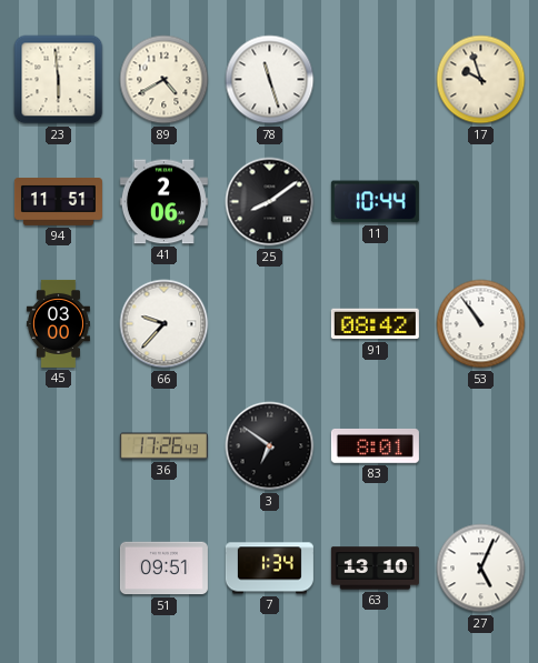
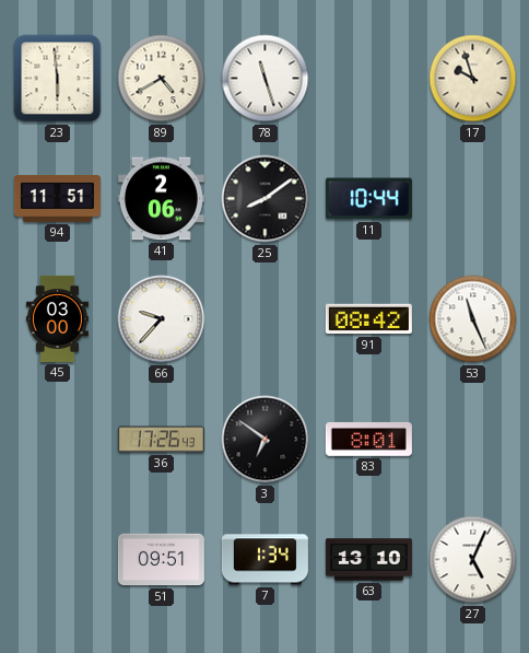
53: 10:54 -> 11:26 (473, 319)
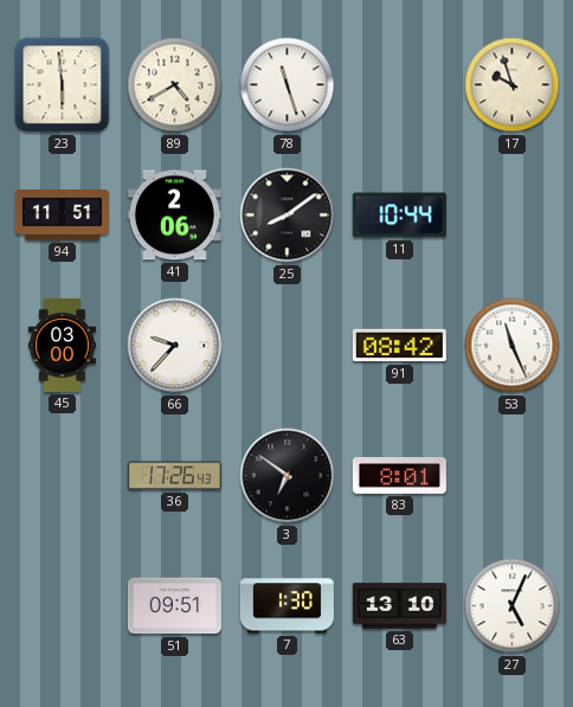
7: 1:34 -> 1:30 (286, 606)
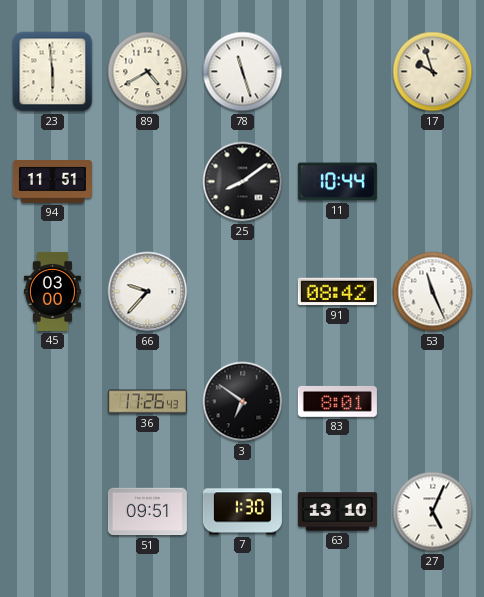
41: 2:06 -> none (174, 216)
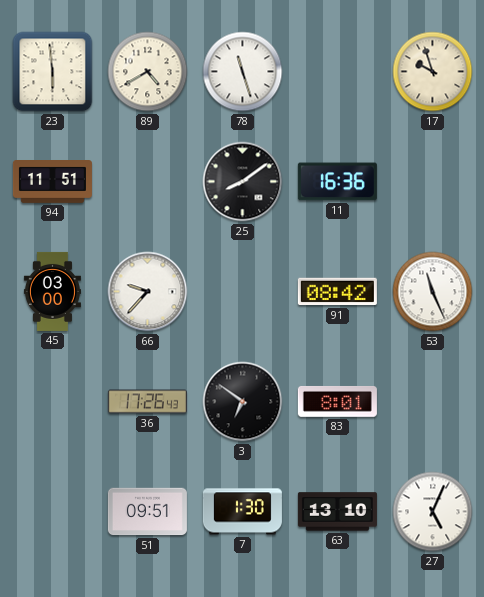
11: 10:44 -> 16:36 (337, 182)
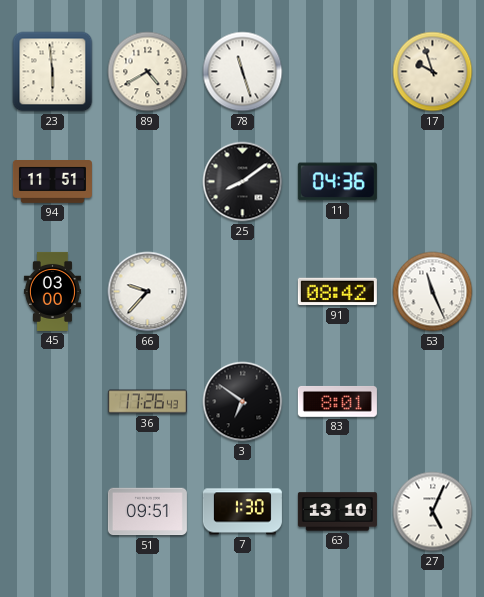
11: 16:36 -> 04:36 (337, 182)
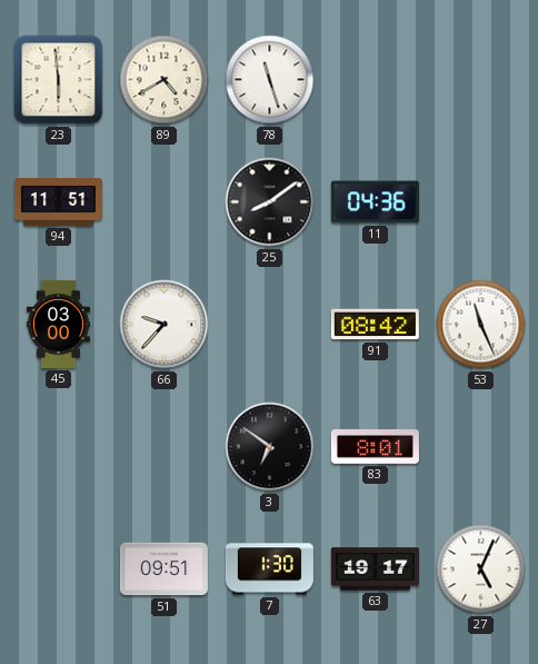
17: 9:57 -> none (433, 72)
36: 17:26 -> none (147, 402)
63: 13:10 -> 19:17 (375, 569)
